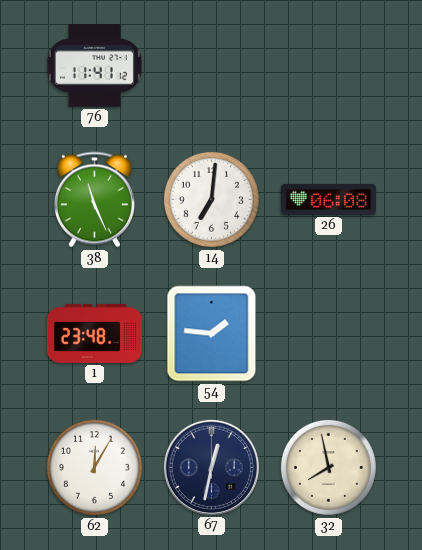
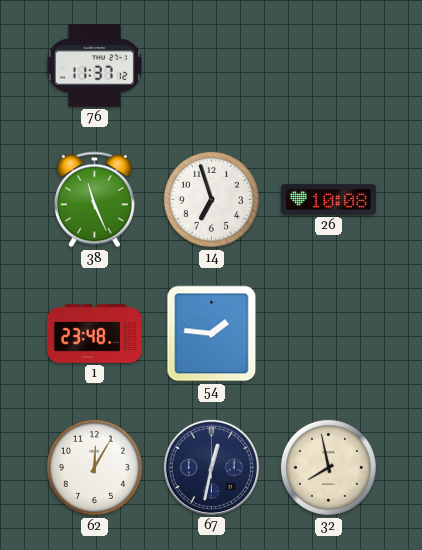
76: 11:41 -> 11:37 (94, 66)
14: 7:01 -> 6:57 (211, 199)
26: 06:08 -> 10:08 (328, 199)
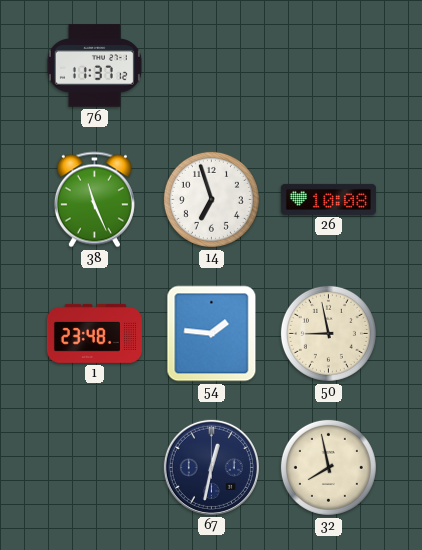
50: none -> 8:58 (328, 333)
62: 12:05 -> none (94, 467)
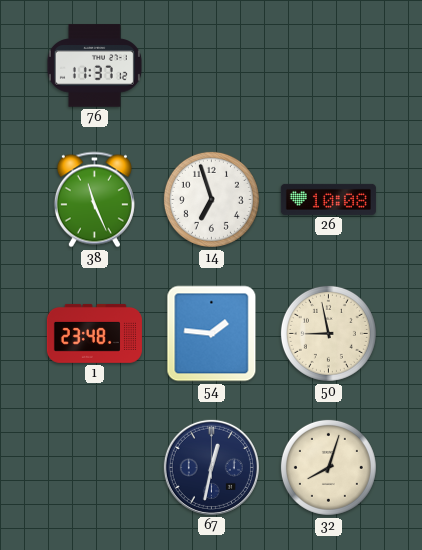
32: 7:58 -> 8:03 (328, 467)
